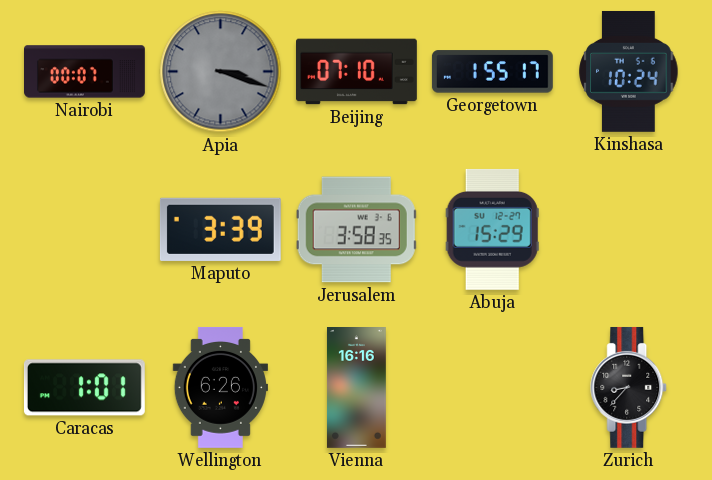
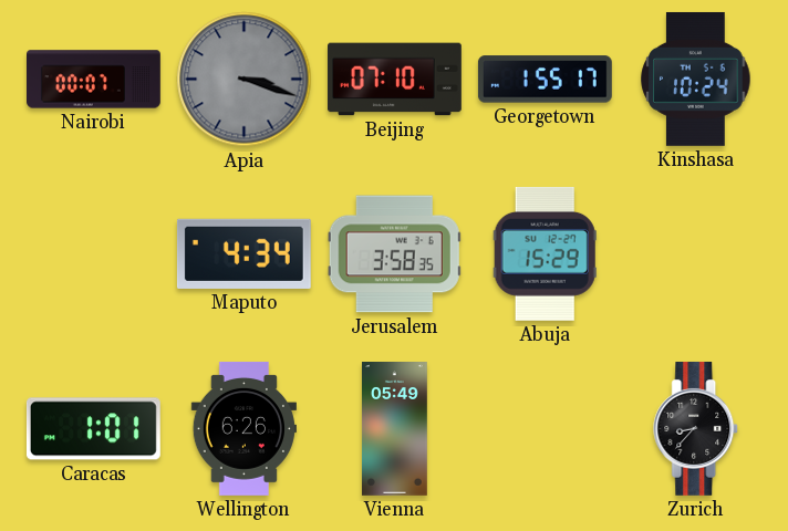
Maputo: 3:39 -> 4:34 (243, 253)
Vienna: 16:16 -> 05:49 (395, 429)
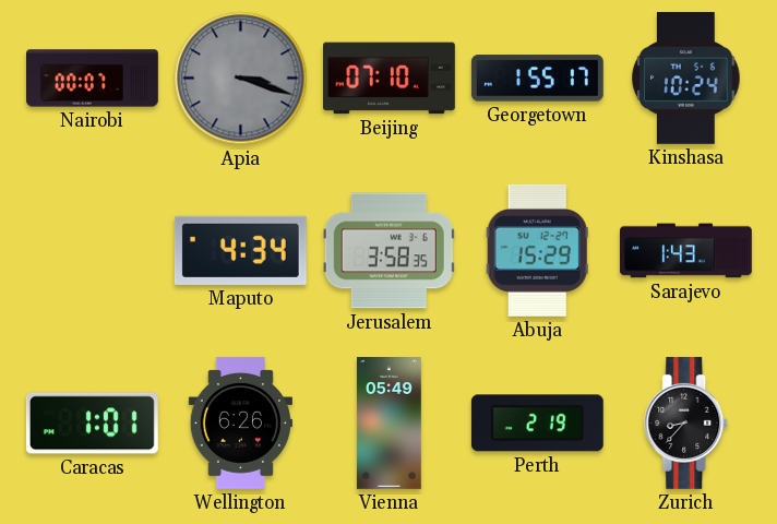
Sarajevo: none -> 1:43 (686, 251)
Perth: none -> 2:19 (537, 424)
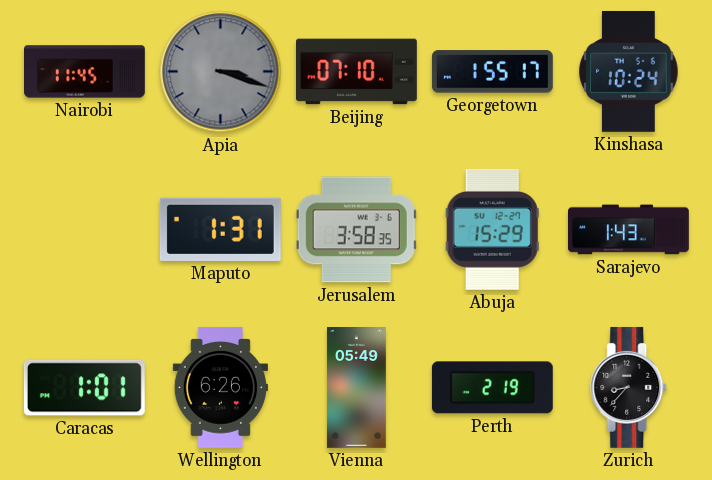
Nairobi: 00:07 -> 11:45 (85, 72)
Maputo: 4:34 -> 1:31 (220, 229)
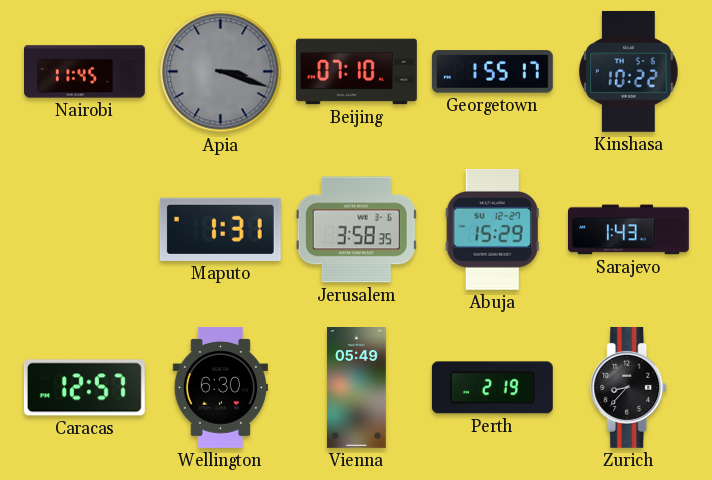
Kinshasa: 10:24 -> 10:22 (629, 71)
Caracas: 1:01 -> 12:57 (84, 388)
Wellington: 6:26 -> 6:30 (220, 387)
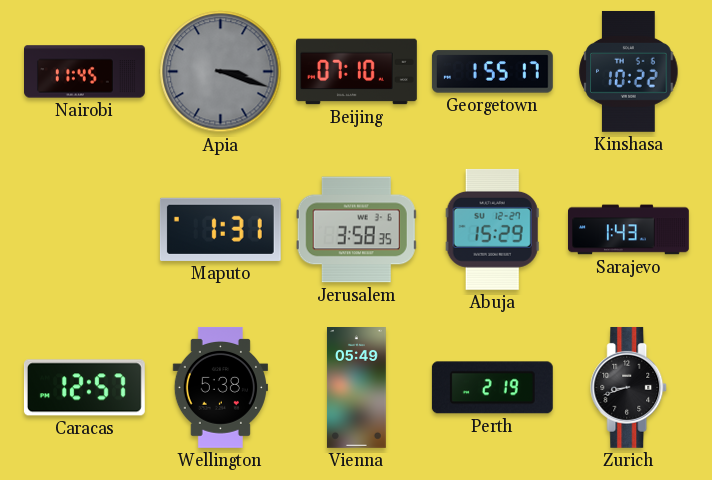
Wellington: 6:30 -> 5:38 (220, 387)
Zurich: 8:37 -> 8:42 (629, 387)
